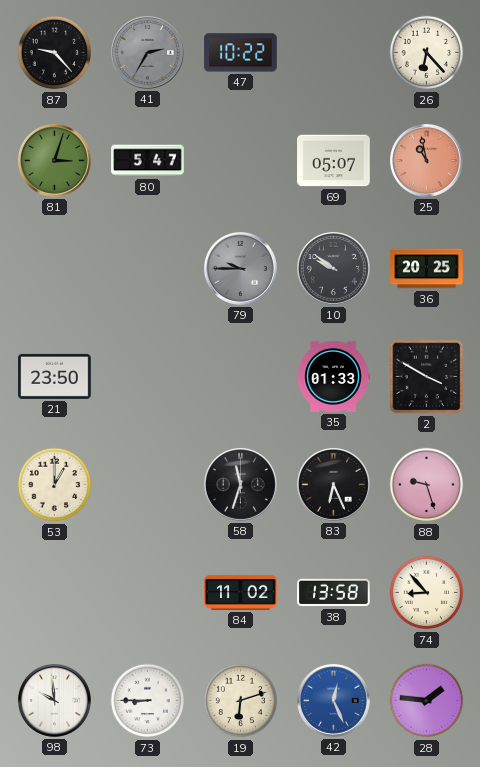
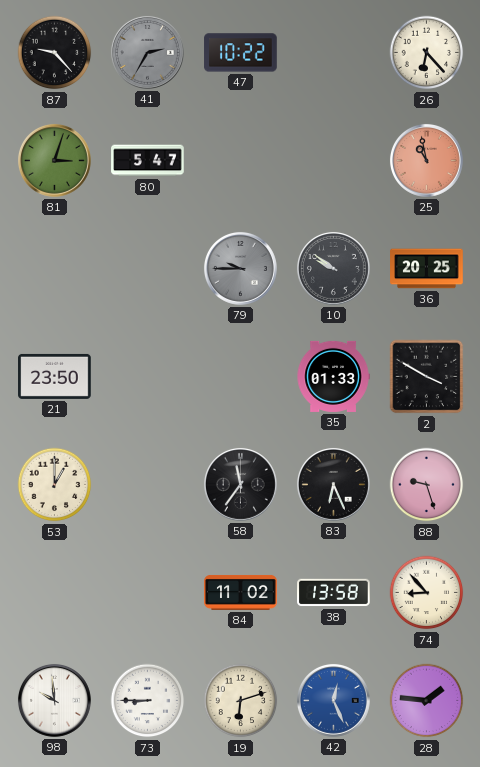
69: 05:07 -> none (334, 161)
58: 11:33 -> 11:36 (240, 484)
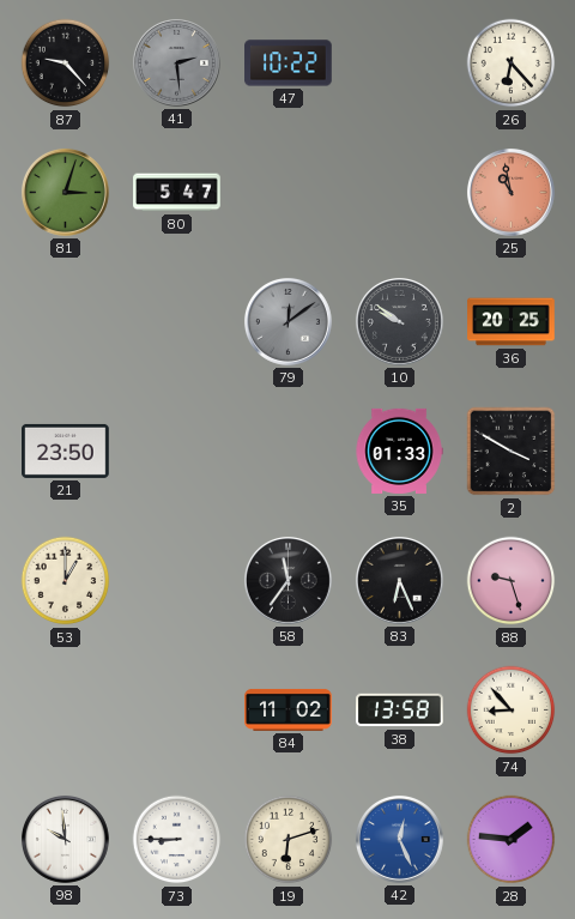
41: 2:35 -> 2:29 (176, 62)
79: 9:45 -> 12:09 (287, 321)
